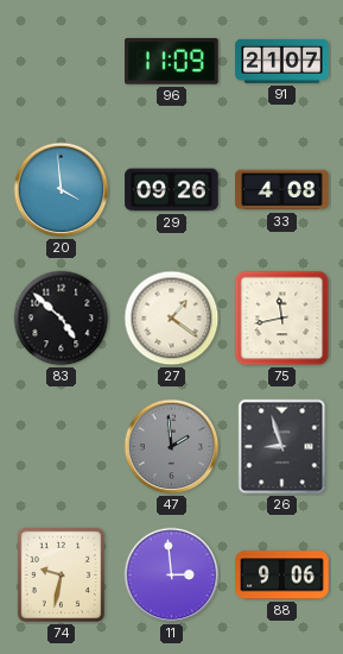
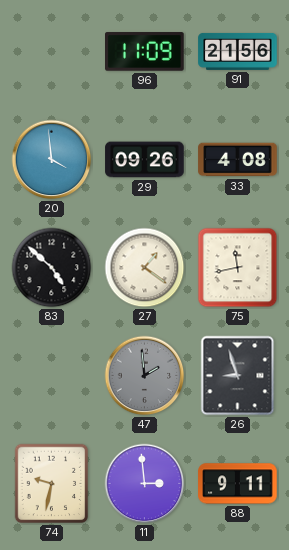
91: 21:07 -> 21:56 (238, 51)
88: 9:06 -> 9:11 (238, 484)
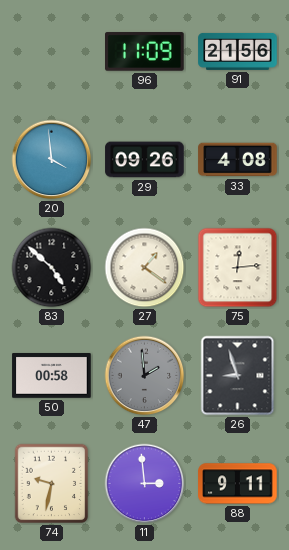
75: 11:43 -> 12:14 (238, 268)
50: none -> 00:58 (52, 376)
